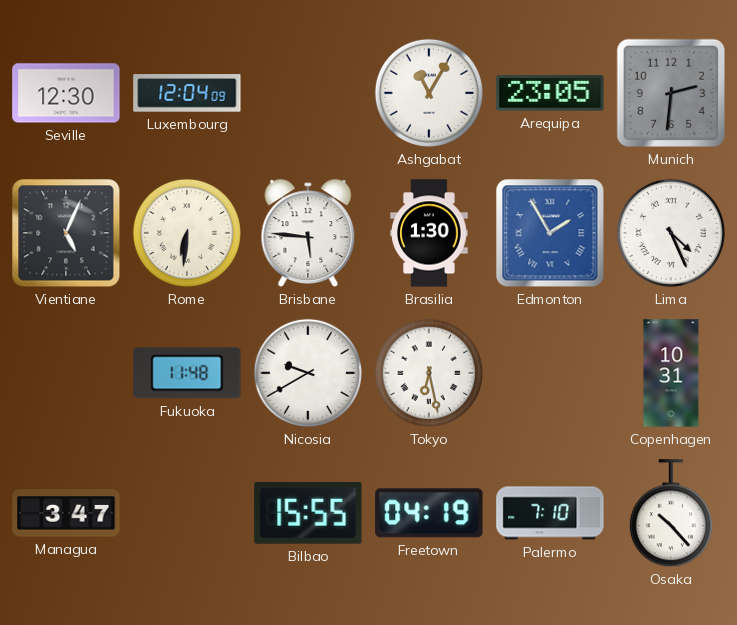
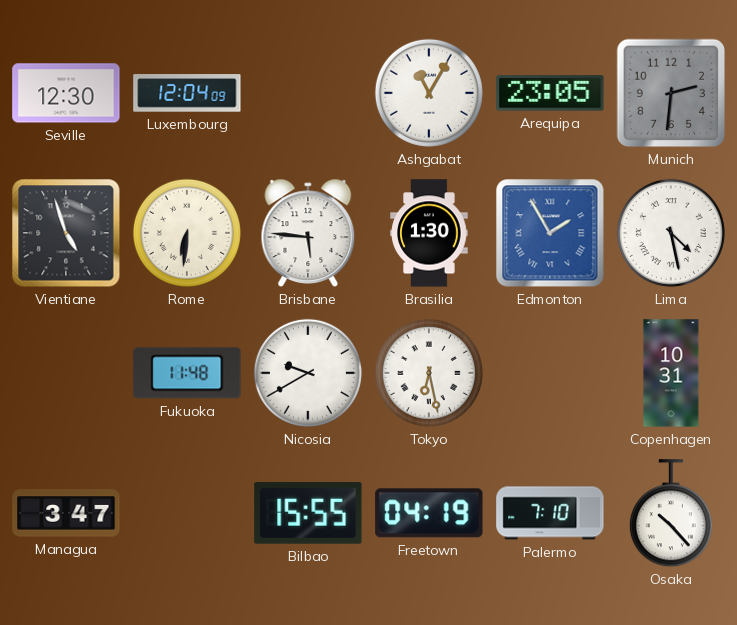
Vientiane: 5:04 -> 4:57 (66, 233)
Lima: 4:26 -> 4:28 (671, 233)
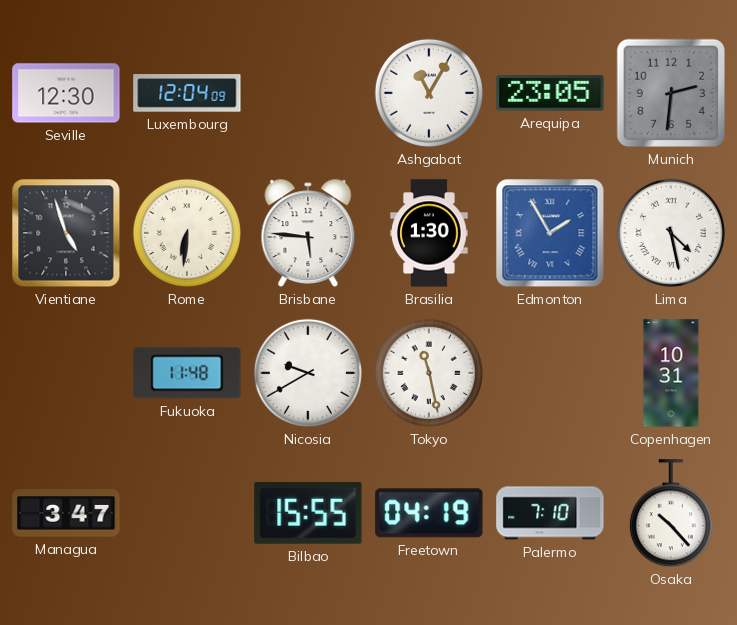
Tokyo: 6:28 -> 11:28 (429, 373)
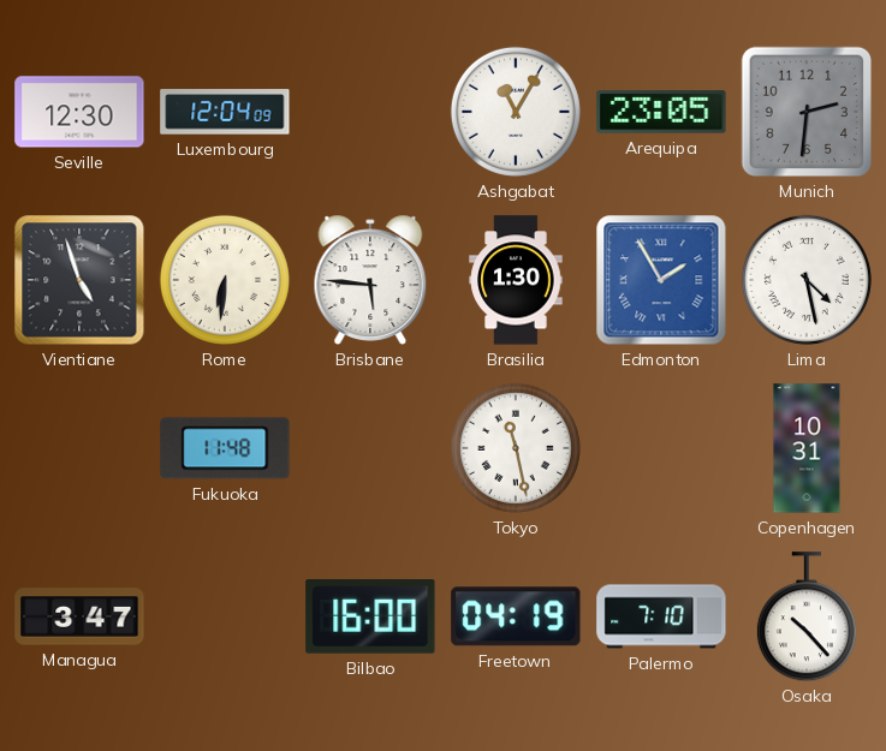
Nicosia: 9:40 -> none (308, 373)
Bilbao: 15:55 -> 16:00 (370, 618)
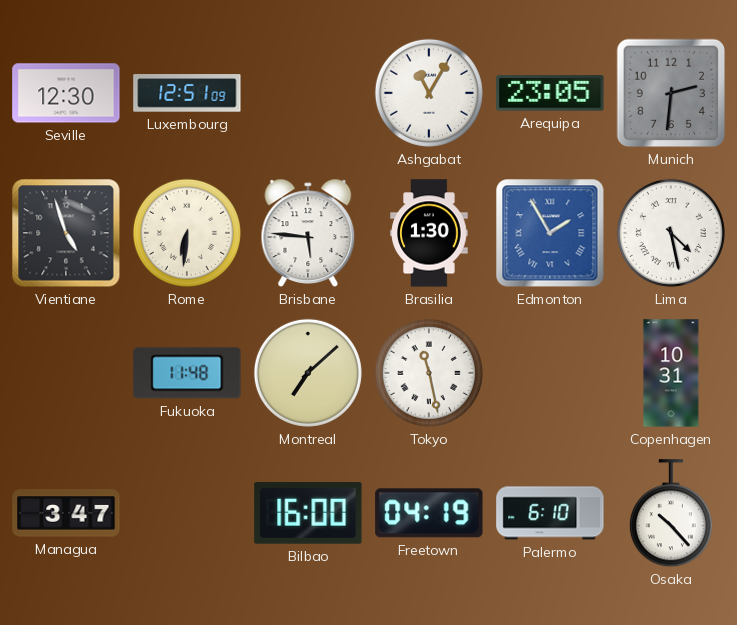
Luxembourg: 12:04 -> 12:51 (187, 93)
Montreal: none -> 7:08 (308, 373)
Palermo: 7:10 -> 6:10 (550, 513)
